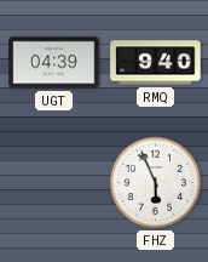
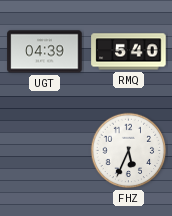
RMQ: 9:40 -> 5:40 (129, 52)
FHZ: 5:56 -> 5:34 (129, 151)
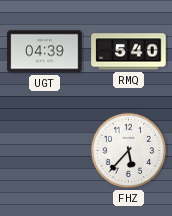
FHZ: 5:34 -> 5:37 (129, 151)
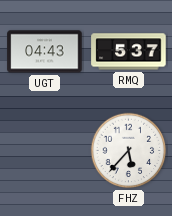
UGT: 04:39 -> 04:43 (45, 52)
RMQ: 5:40 -> 5:37 (129, 52)
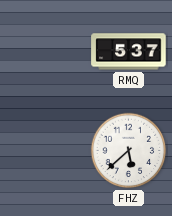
UGT: 04:43 -> none (45, 52)
FHZ: 5:37 -> 5:38 (129, 151)
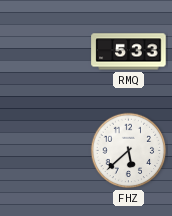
RMQ: 5:37 -> 5:33 (129, 52)
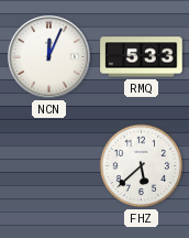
NCN: none -> 12:04 (48, 56)
